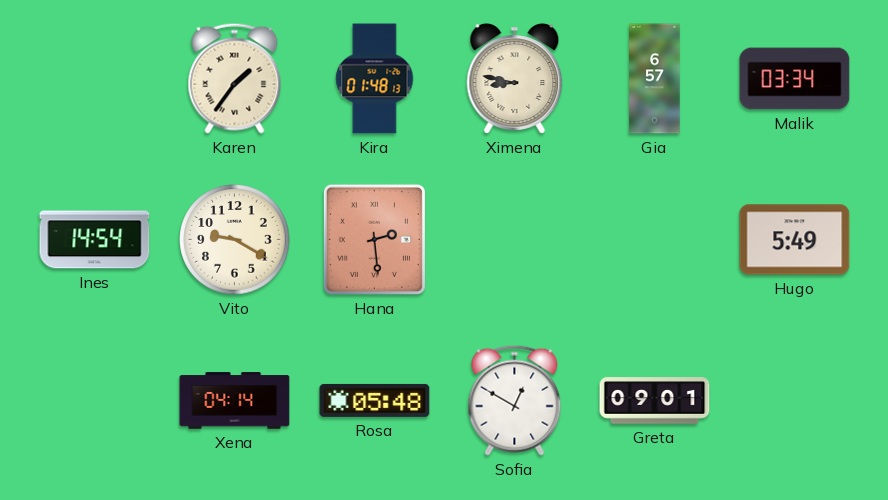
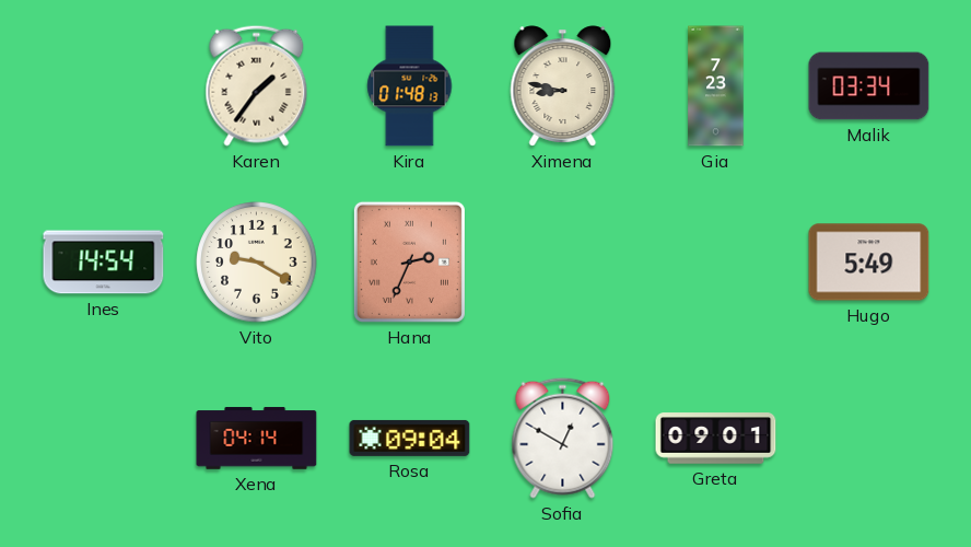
Gia: 6:57 -> 7:23 (716, 86)
Hana: 2:29 -> 2:34 (409, 261)
Rosa: 05:48 -> 09:04 (410, 438)
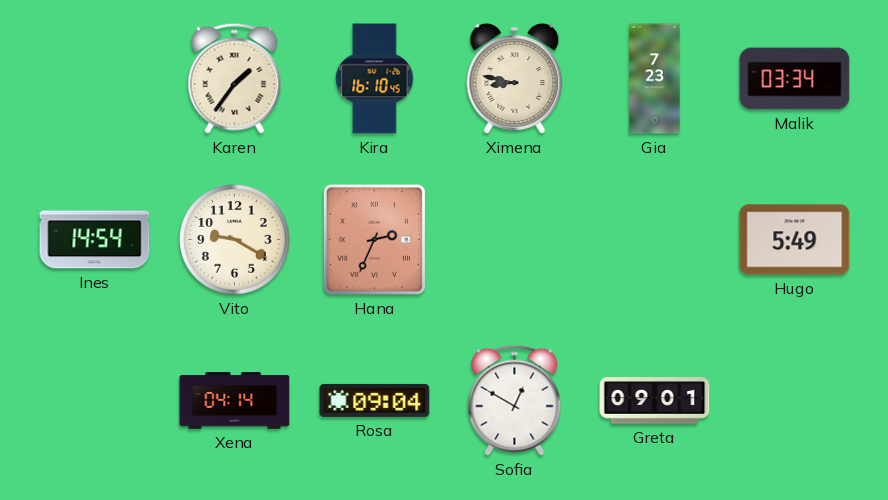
Kira: 01:48 -> 16:10 (375, 79)
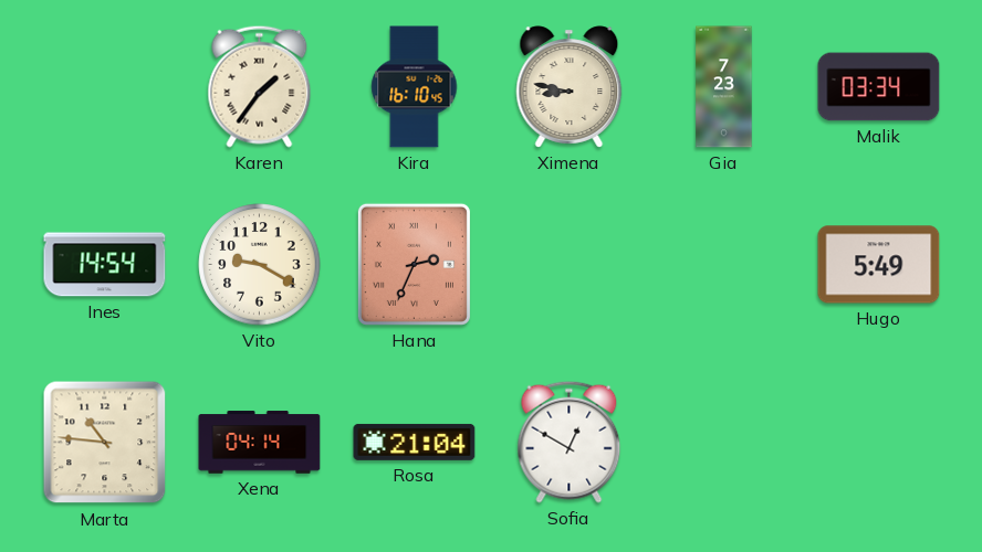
Marta: none -> 10:46 (105, 443)
Rosa: 09:04 -> 21:04 (415, 442)
Greta: 09:01 -> none (655, 401)
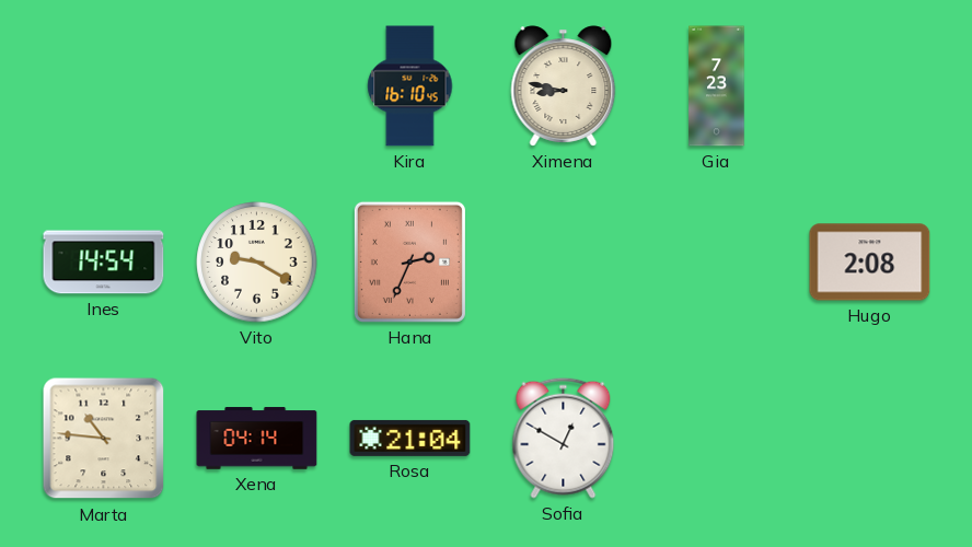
Karen: 1:36 -> none (260, 86)
Malik: 03:34 -> none (879, 87)
Hugo: 5:49 -> 2:08 (870, 263)
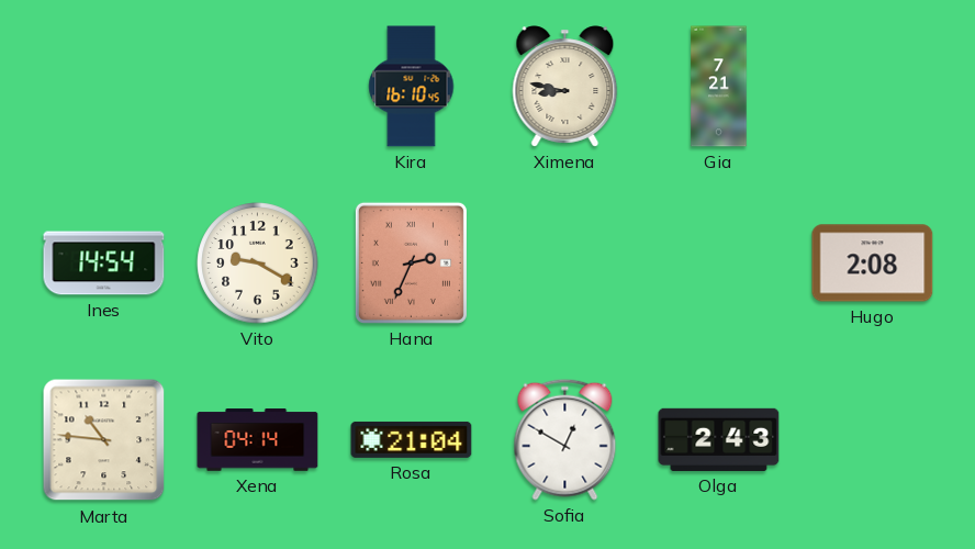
Gia: 7:23 -> 7:21 (719, 87)
Olga: none -> 2:43 (719, 439)
